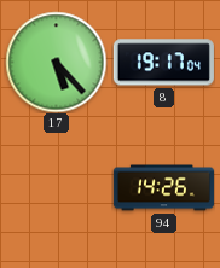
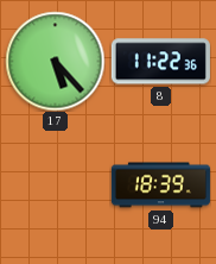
8: 19:17 -> 11:22 (160, 62)
94: 14:26 -> 18:39 (160, 186)
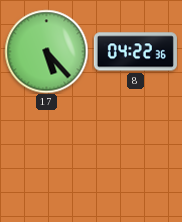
8: 11:22 -> 04:22 (135, 52)
94: 18:39 -> none (160, 186)
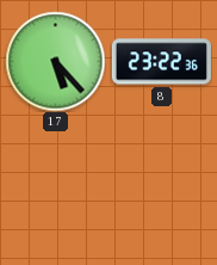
8: 04:22 -> 23:22 (161, 62)
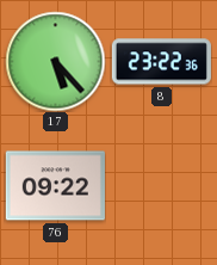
76: none -> 09:22 (55, 186)
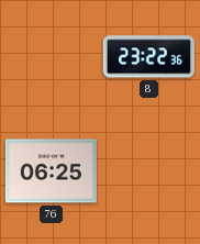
17: 5:23 -> none (55, 61)
76: 09:22 -> 06:25 (51, 171)
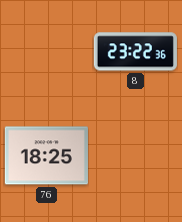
76: 06:25 -> 18:25 (46, 156)
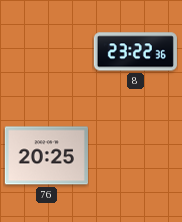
76: 18:25 -> 20:25 (46, 156)
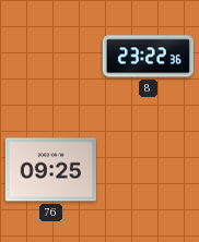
76: 20:25 -> 09:25 (50, 170)
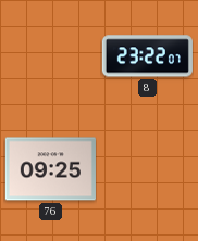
8: 23:22:36 -> 23:22:07 (147, 56)
